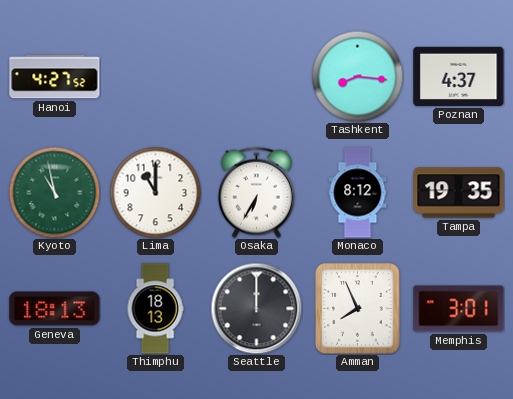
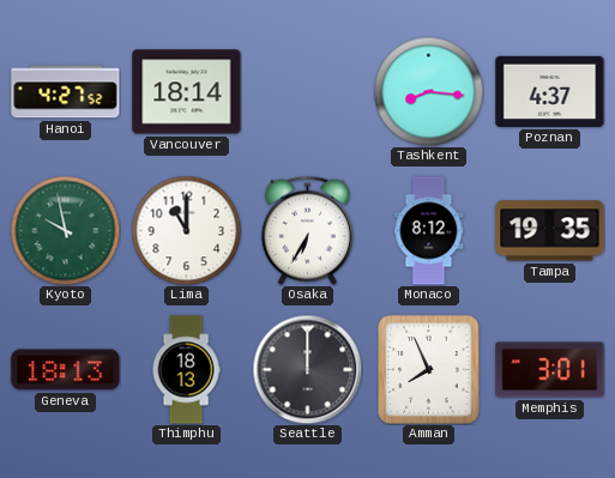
Vancouver: none -> 18:14 (187, 92)
Kyoto: 10:58 -> 9:58 (65, 230)
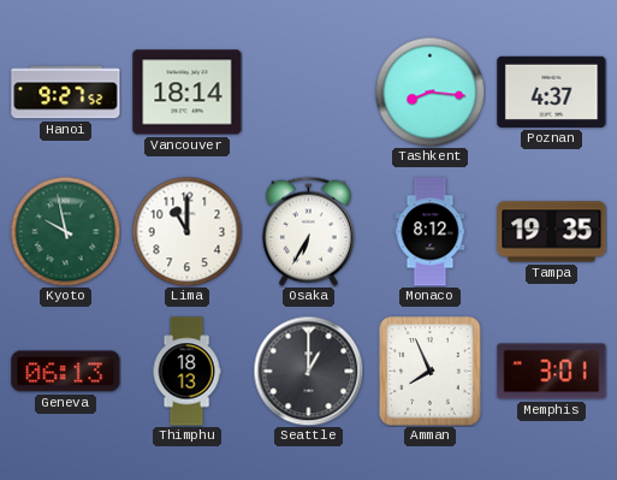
Hanoi: 4:27 -> 9:27 (66, 93)
Geneva: 18:13 -> 06:13 (66, 372)
Seattle: 12:00 -> 1:00 (308, 371)
